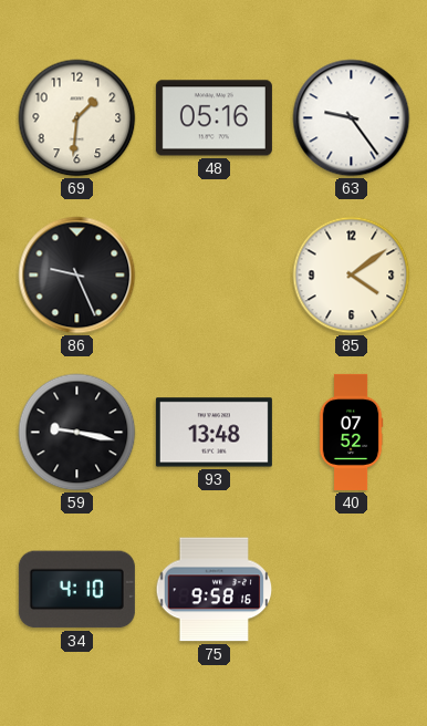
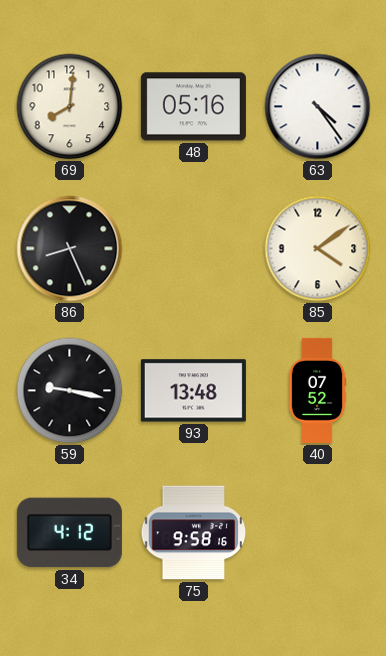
69: 1:31 -> 8:01 (70, 107)
63: 9:24 -> 4:24 (318, 107)
86: 9:26 -> 8:26 (70, 249)
34: 4:10 -> 4:12 (69, 533)
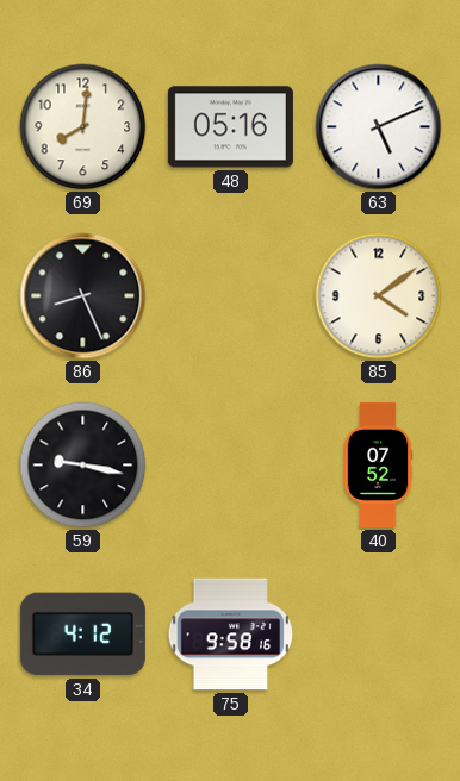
63: 4:24 -> 5:11 (379, 127)
93: 13:48 -> none (193, 391)
